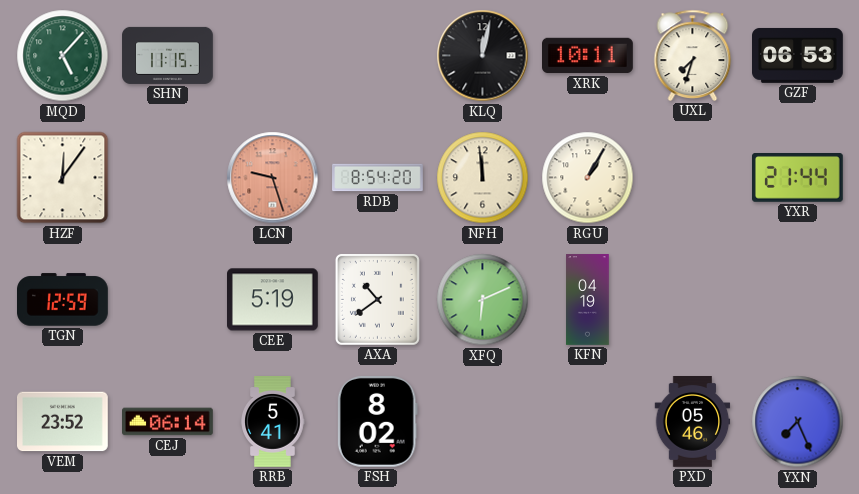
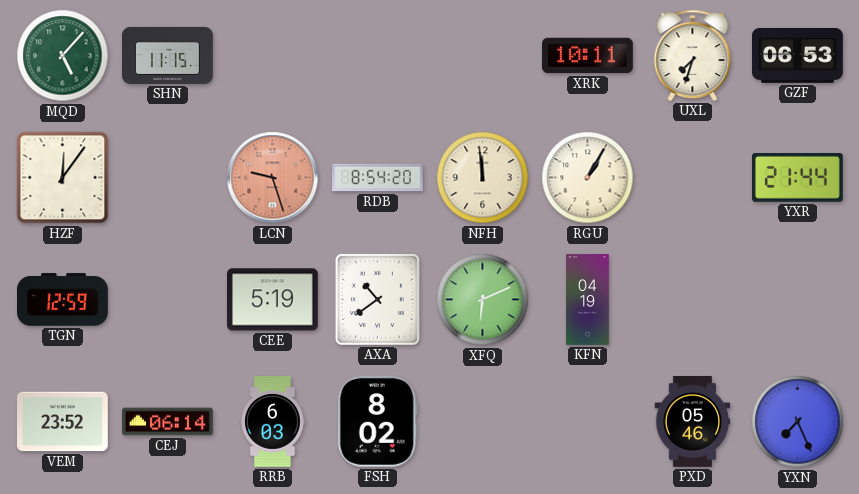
KLQ: 12:02 -> none (483, 56)
RRB: 5:41 -> 6:03 (273, 422)
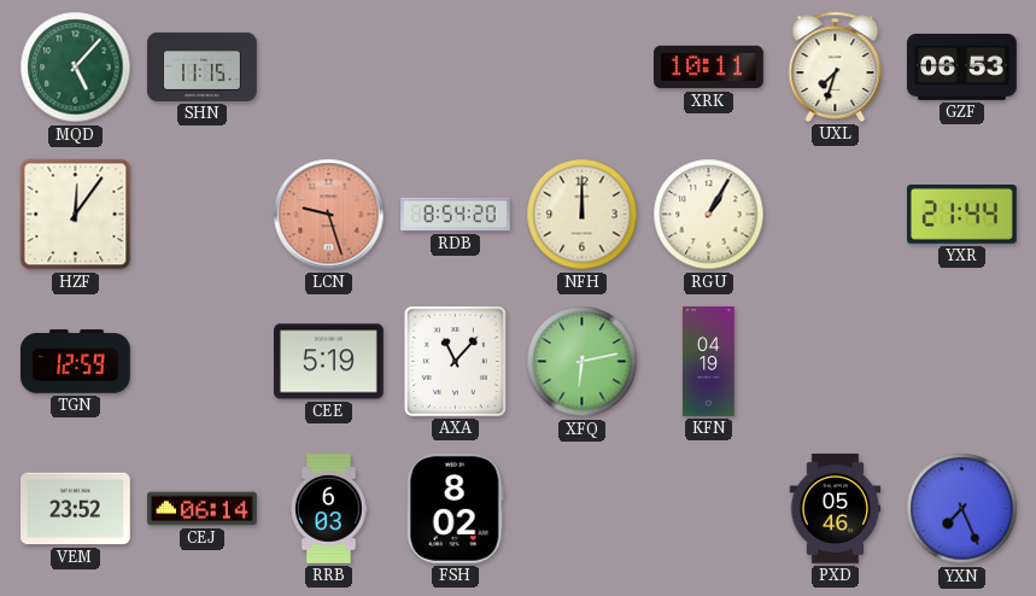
NFH: 11:59 -> 12:00 (583, 215)
AXA: 10:39 -> 11:07 (455, 361)
XFQ: 6:11 -> 6:13 (583, 362)
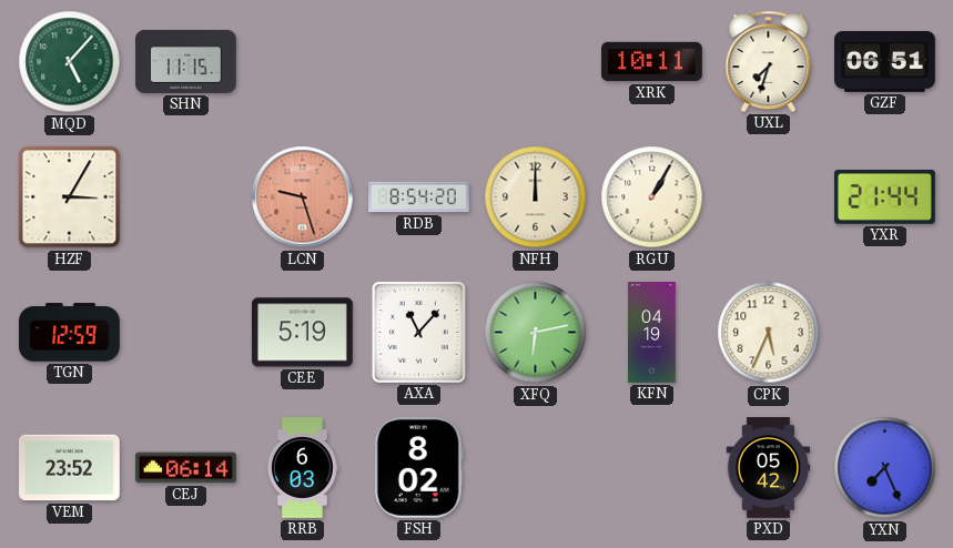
GZF: 06:53 -> 06:51 (885, 61)
HZF: 12:06 -> 3:05 (70, 197)
CPK: none -> 5:34 (769, 333)
PXD: 05:46 -> 05:42 (769, 468)
